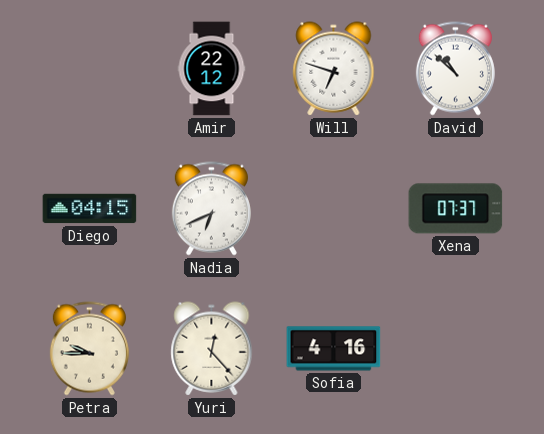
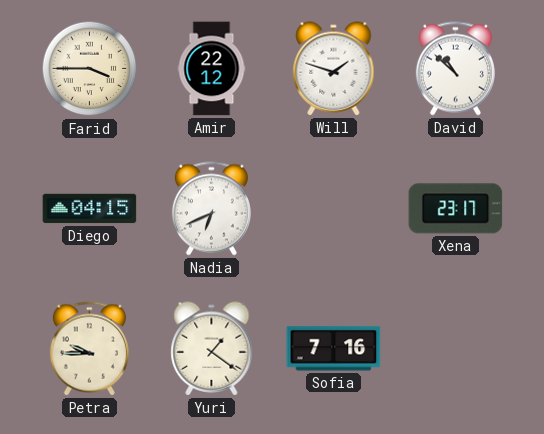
Farid: none -> 3:45 (90, 69)
Will: 6:48 -> 1:48 (334, 69)
Xena: 07:37 -> 23:17 (456, 209)
Yuri: 12:23 -> 1:21 (212, 349)
Sofia: 4:16 -> 7:16 (334, 349)
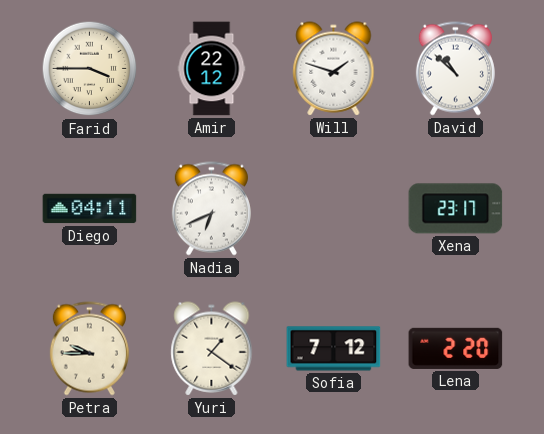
Diego: 04:15 -> 04:11 (90, 209)
Sofia: 7:16 -> 7:12 (334, 349)
Lena: none -> 2:20 (456, 348)
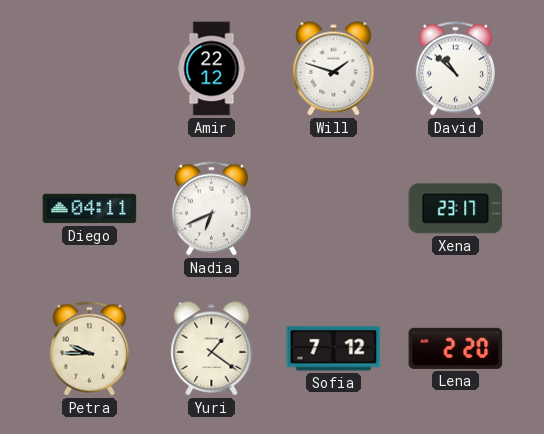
Farid: 3:45 -> none (90, 69)
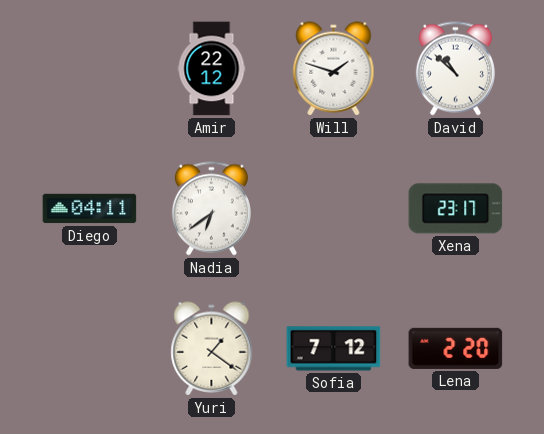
Nadia: 6:41 -> 6:39 (211, 209)
Petra: 9:45 -> none (89, 349)
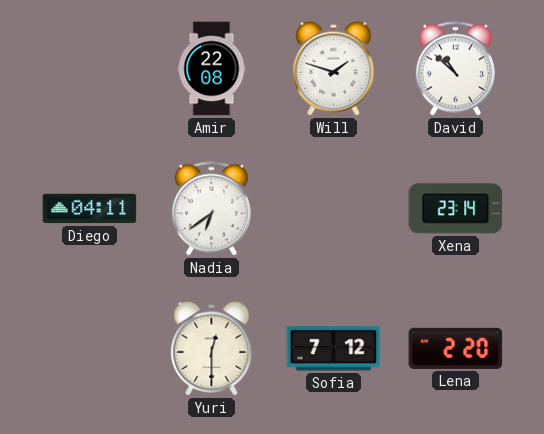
Amir: 22:12 -> 22:08 (212, 69)
Xena: 23:17 -> 23:14 (456, 209)
Yuri: 1:21 -> 12:30 (212, 349)
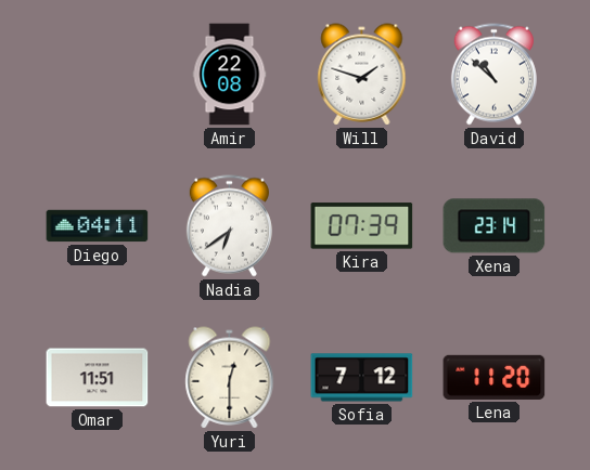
Kira: none -> 07:39 (362, 226)
Omar: none -> 11:51 (98, 378)
Lena: 2:20 -> 11:20 (495, 377)
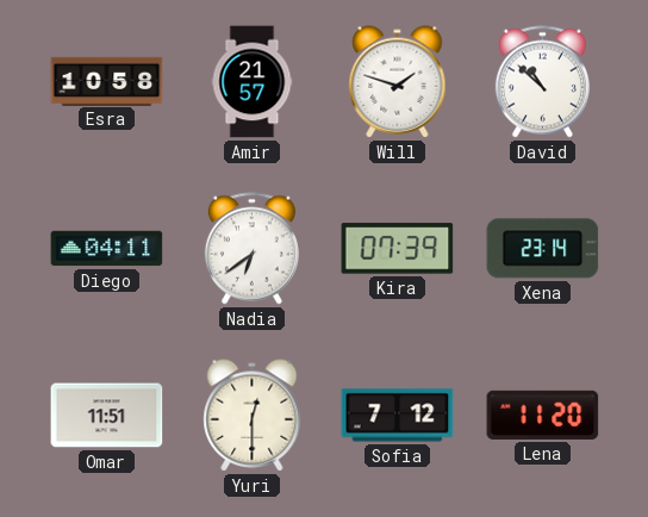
Esra: none -> 10:58 (107, 81)
Amir: 22:08 -> 21:57 (253, 82)
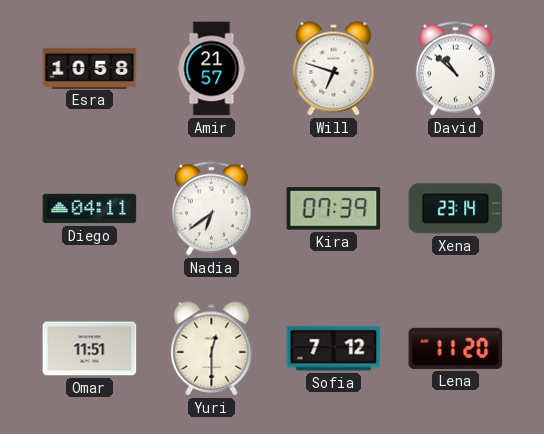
Will: 1:48 -> 6:48 (334, 69)
